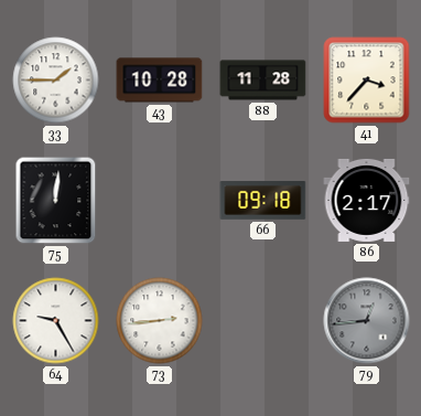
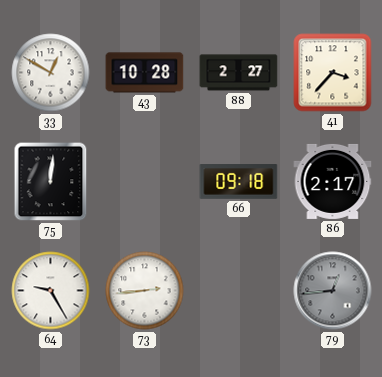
33: 1:45 -> 12:50 (51, 73)
88: 11:28 -> 2:27 (239, 73)
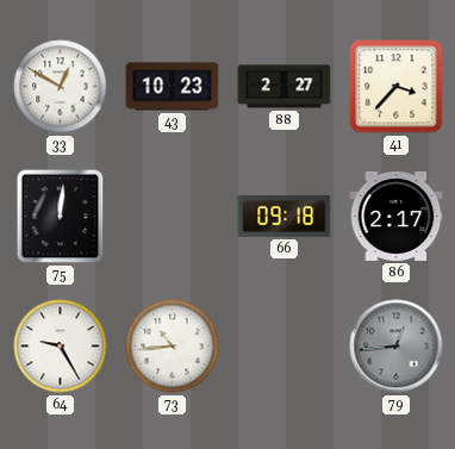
43: 10:28 -> 10:23 (173, 87)
73: 2:44 -> 10:44 (173, 347)
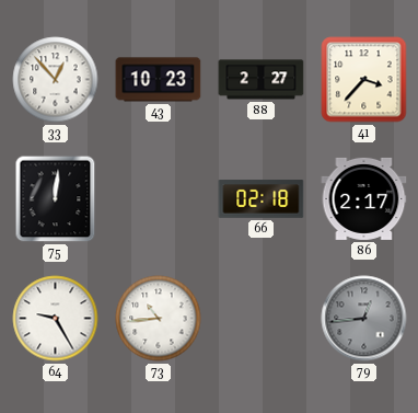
33: 12:50 -> 12:53 (56, 80)
66: 09:18 -> 02:18 (262, 199)
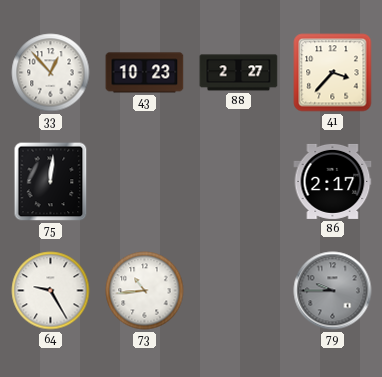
66: 02:18 -> none (262, 199)
79: 12:44 -> 9:45 (333, 291)
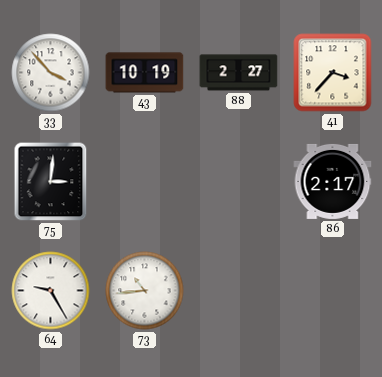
33: 12:53 -> 3:53 (51, 73)
43: 10:23 -> 10:19 (145, 73)
75: 12:01 -> 3:01 (51, 182)
79: 9:45 -> none (333, 291)
